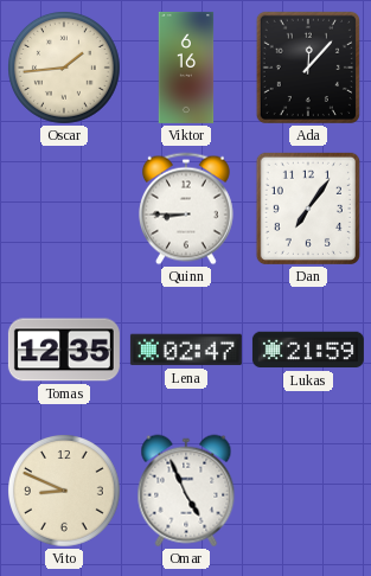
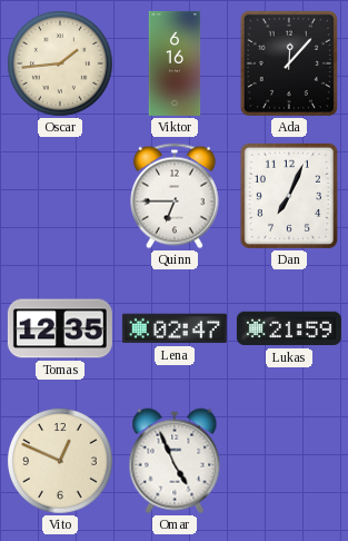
Quinn: 8:45 -> 6:45 (176, 196)
Dan: 7:06 -> 7:04 (289, 196)
Vito: 8:49 -> 12:49 (61, 462)
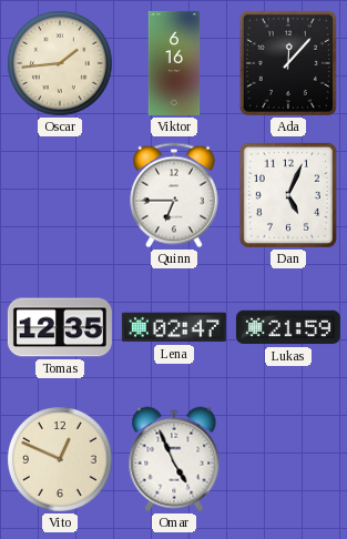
Dan: 7:04 -> 5:04 (288, 195)
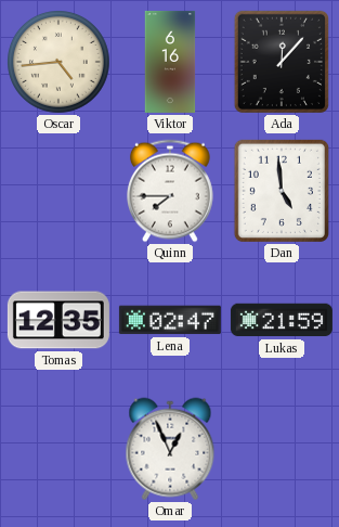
Oscar: 1:44 -> 4:44 (60, 63)
Quinn: 6:45 -> 7:45 (171, 191)
Dan: 5:04 -> 4:59 (282, 191)
Vito: 12:49 -> none (61, 460)
Omar: 4:56 -> 12:56 (170, 449)
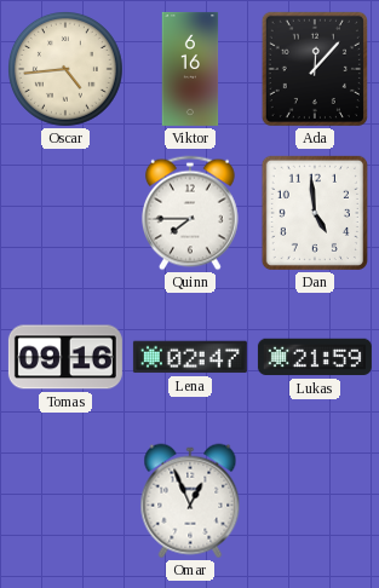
Tomas: 12:35 -> 09:16 (65, 357)
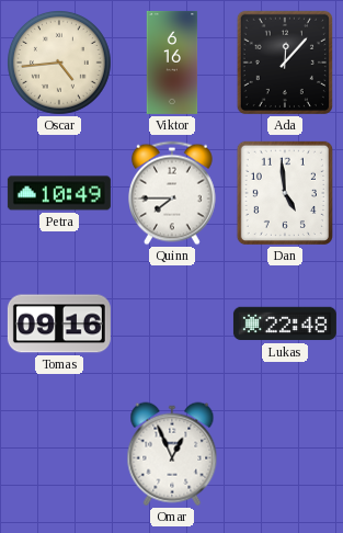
Petra: none -> 10:49 (59, 193)
Lena: 02:47 -> none (190, 357)
Lukas: 21:59 -> 22:48 (285, 324)
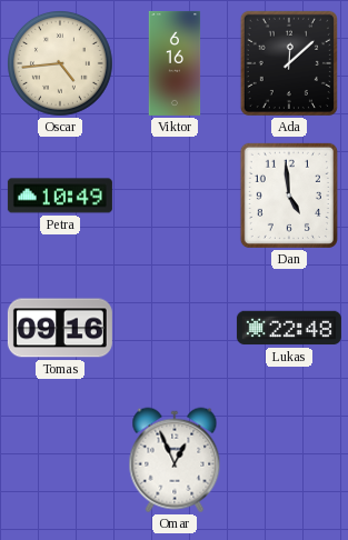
Ada: 12:07 -> 12:08 (289, 63)
Quinn: 7:45 -> none (173, 193)
